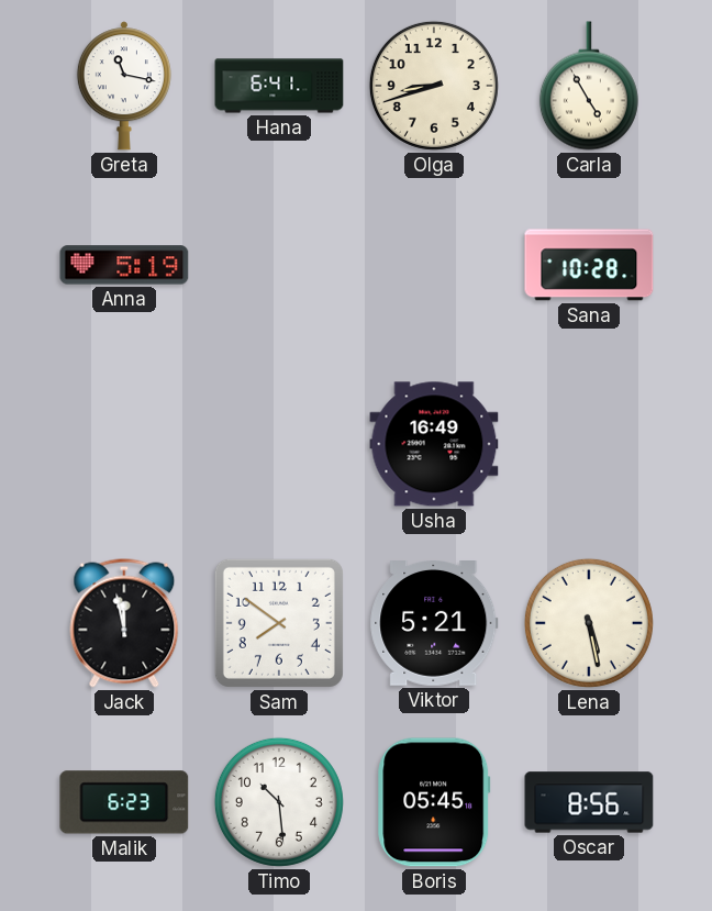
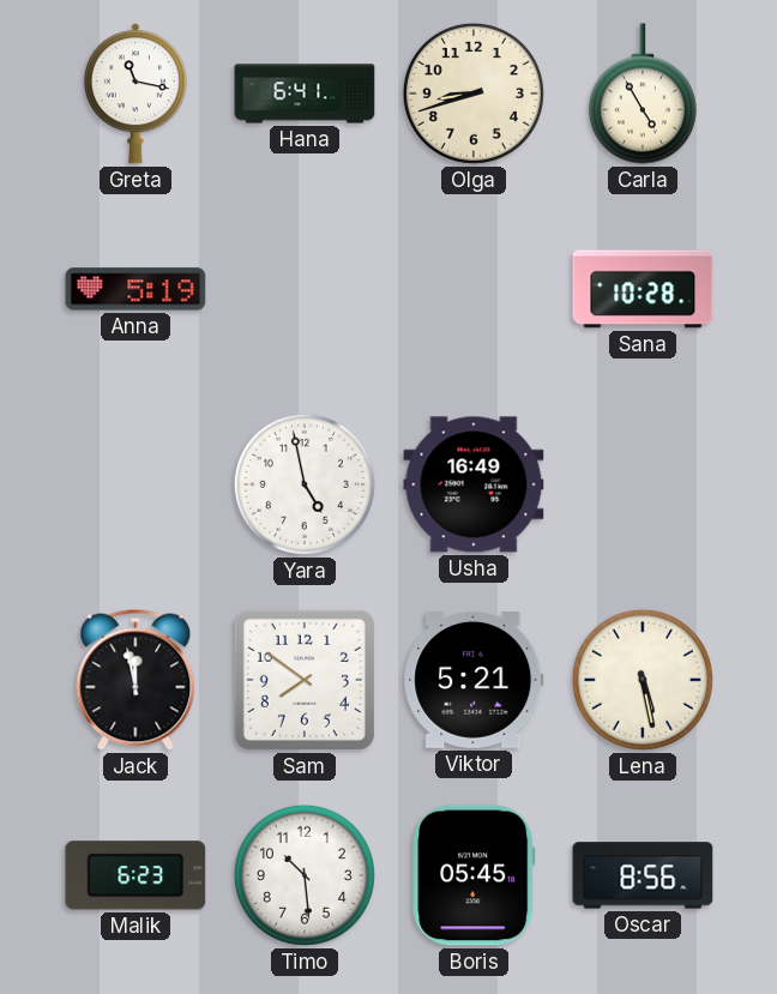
Yara: none -> 4:58 (305, 484)
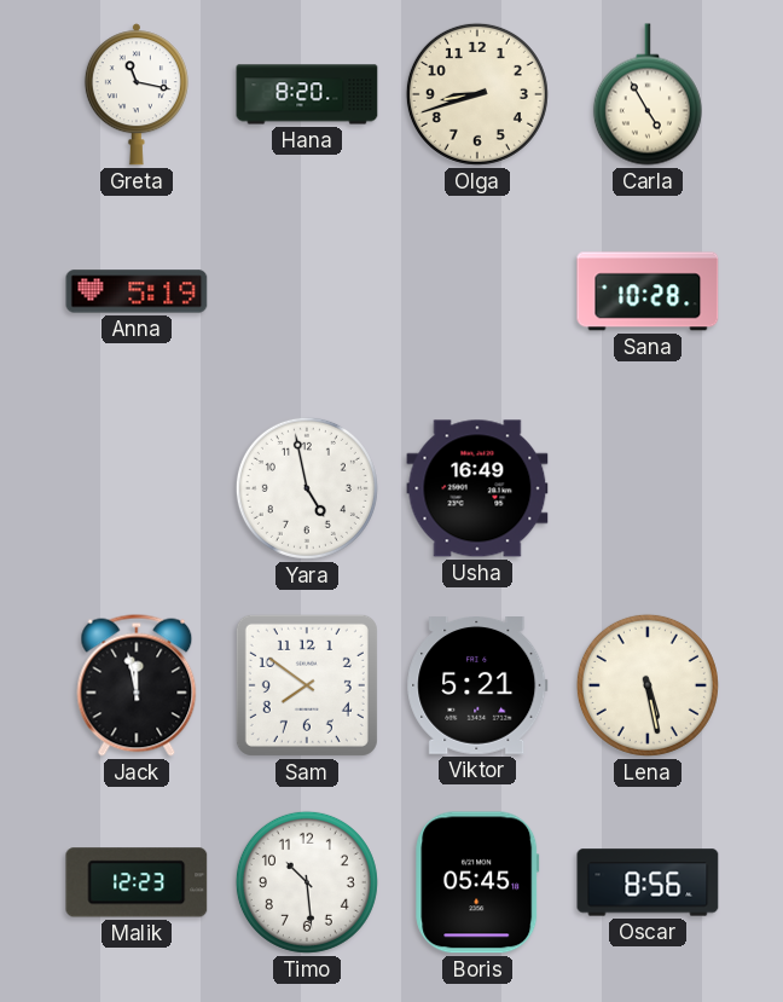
Hana: 6:41 -> 8:20 (307, 94)
Malik: 6:23 -> 12:23 (137, 882)
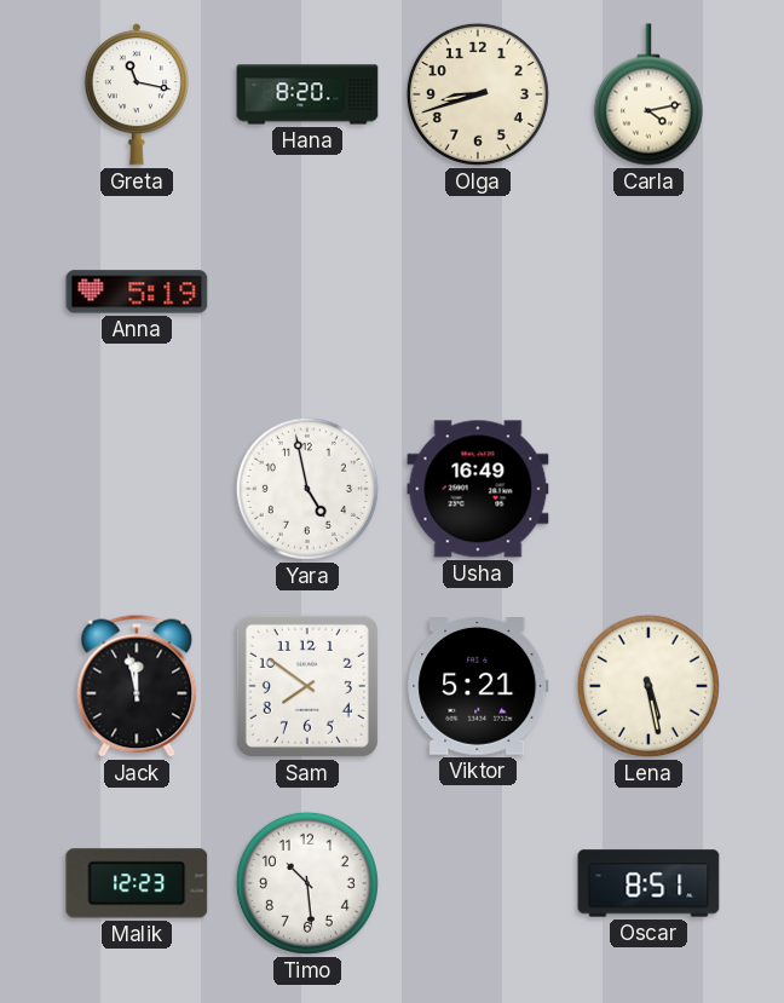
Carla: 4:55 -> 4:13 (648, 94)
Sana: 10:28 -> none (648, 291)
Boris: 05:45 -> none (477, 882)
Oscar: 8:56 -> 8:51 (648, 883)
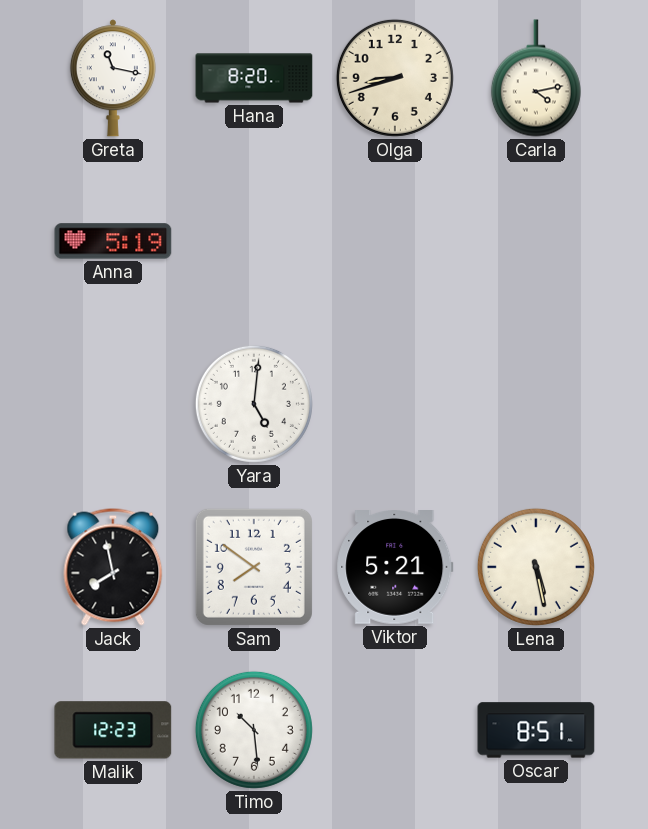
Yara: 4:58 -> 5:01 (254, 404)
Usha: 16:49 -> none (478, 489)
Jack: 11:58 -> 7:58 (113, 567)
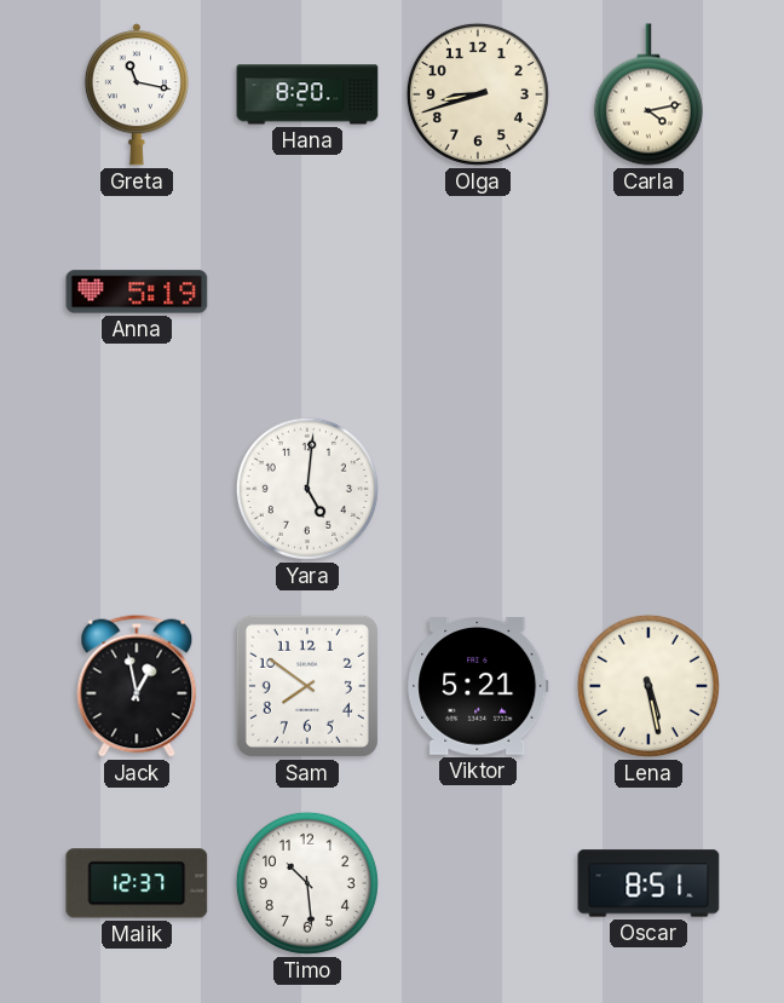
Jack: 7:58 -> 12:58 (137, 686)
Malik: 12:23 -> 12:37 (137, 883)
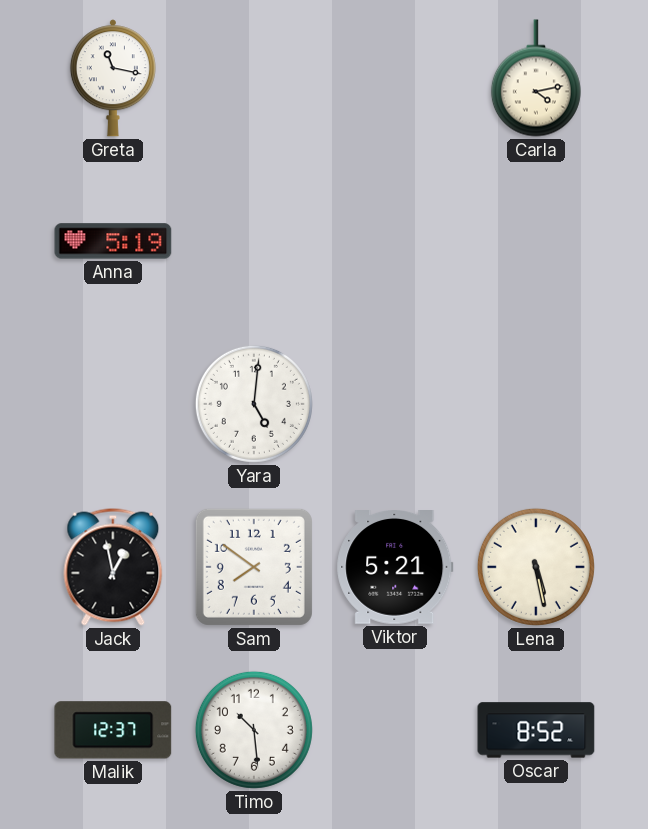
Hana: 8:20 -> none (307, 94)
Olga: 8:42 -> none (478, 94)
Oscar: 8:51 -> 8:52 (536, 730)
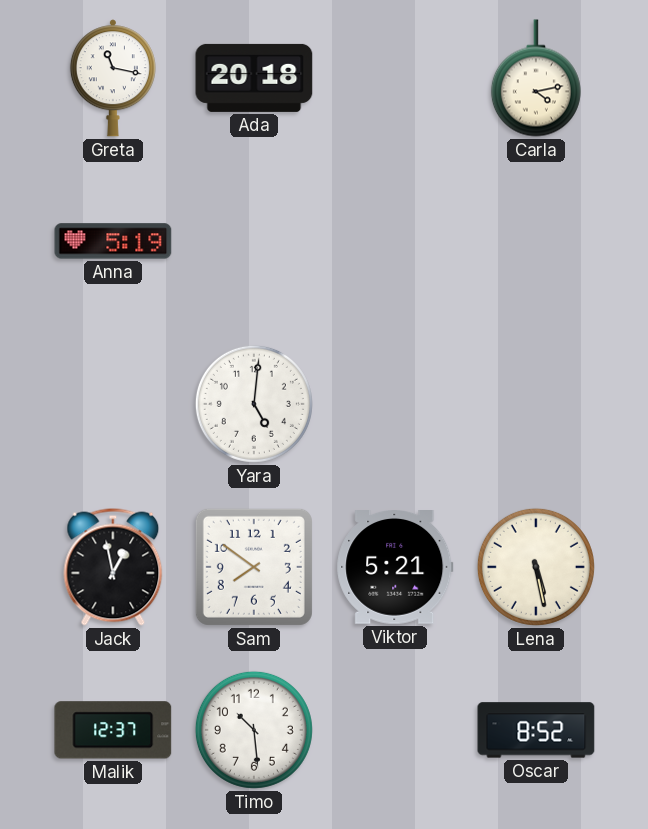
Ada: none -> 20:18 (254, 78)
